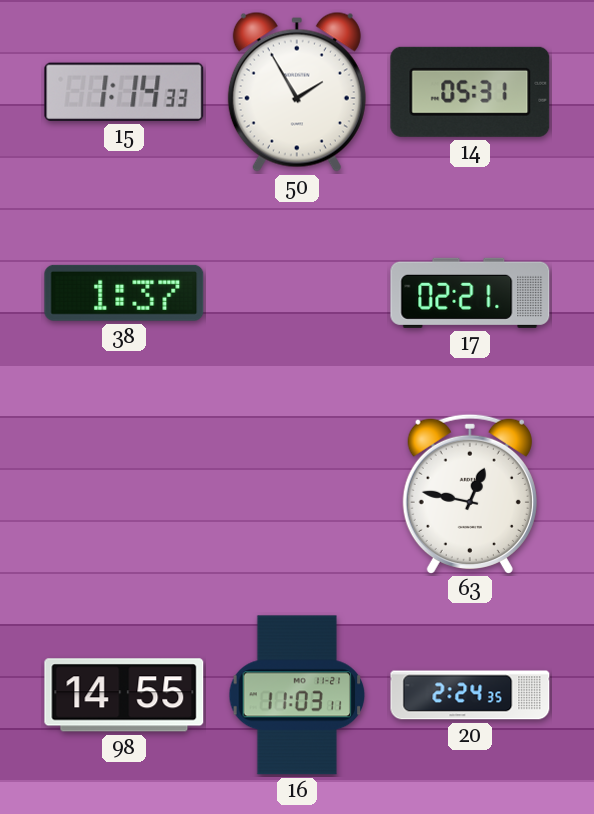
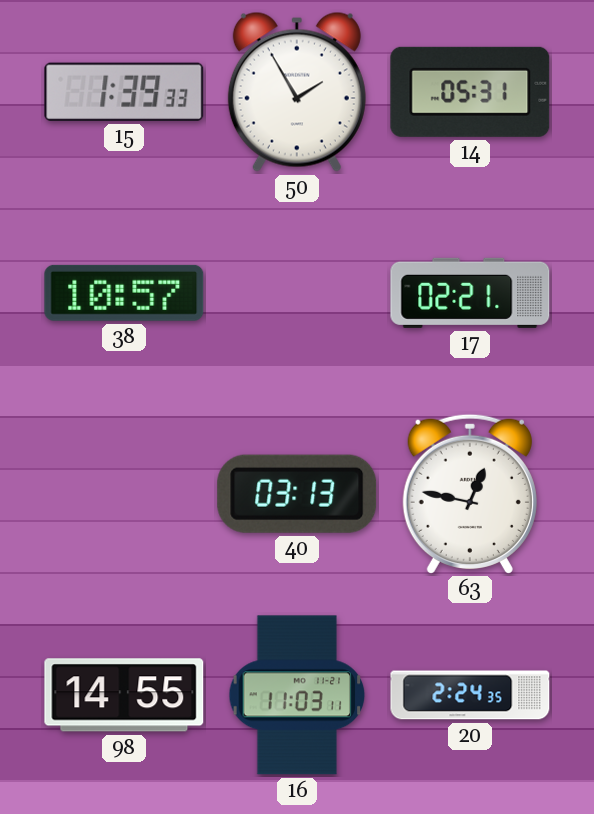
15: 1:14 -> 1:39 (124, 92)
38: 1:37 -> 10:57 (124, 293)
40: none -> 03:13 (297, 494)
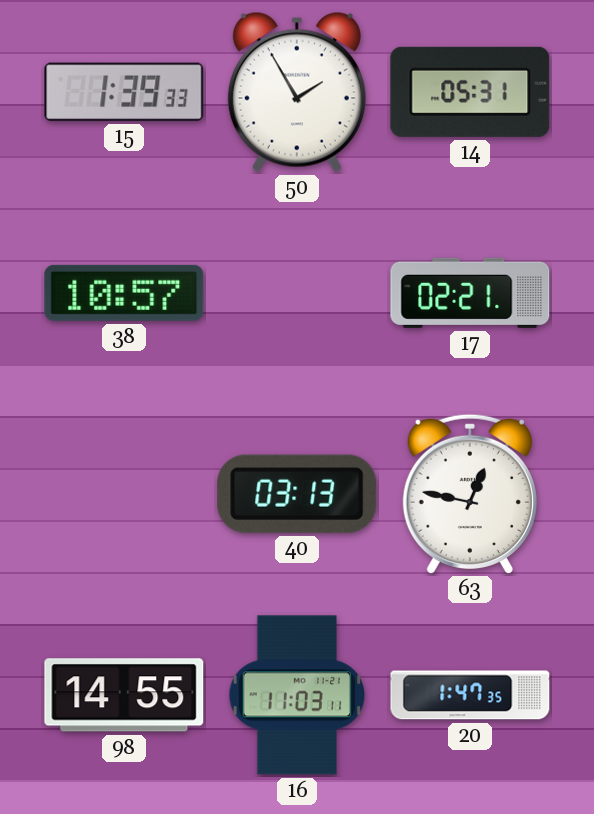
20: 2:24 -> 1:47 (470, 695)
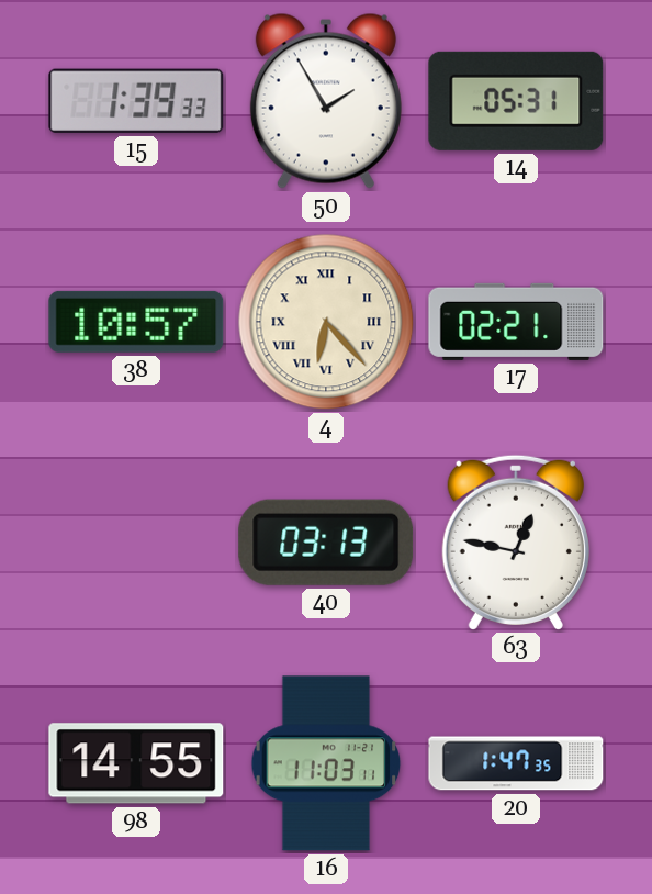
4: none -> 6:23 (326, 322)
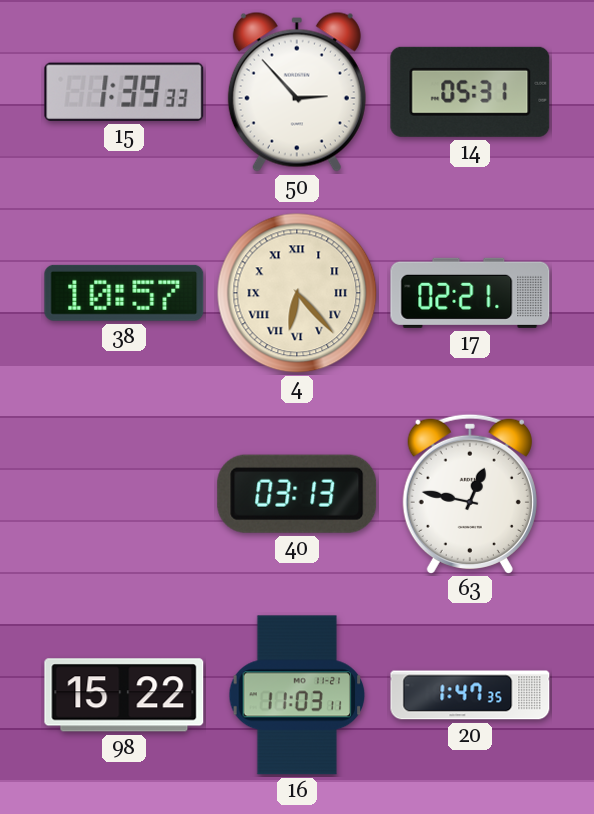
50: 1:55 -> 2:53 (297, 92)
98: 14:55 -> 15:22 (124, 695)
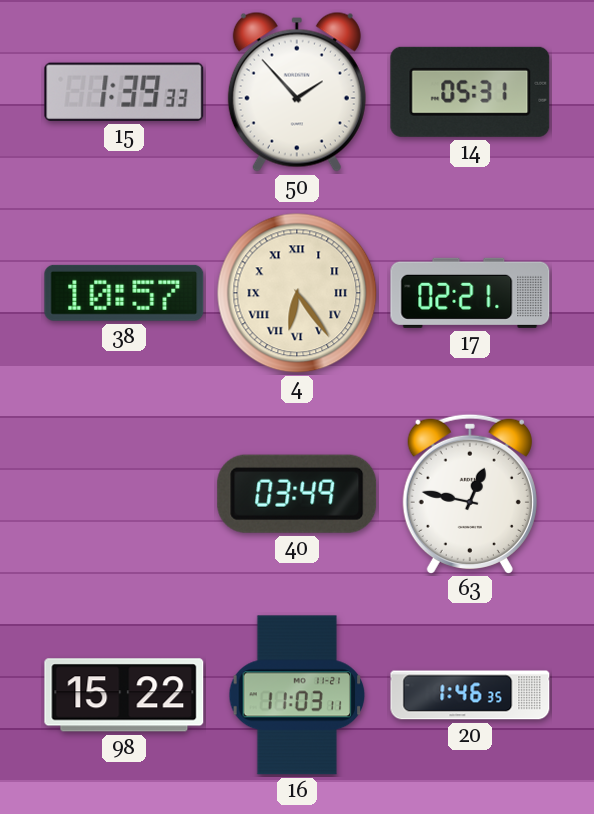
50: 2:53 -> 1:53 (297, 92)
4: 6:23 -> 6:24 (297, 293)
40: 03:13 -> 03:49 (297, 494)
20: 1:47 -> 1:46 (470, 695)
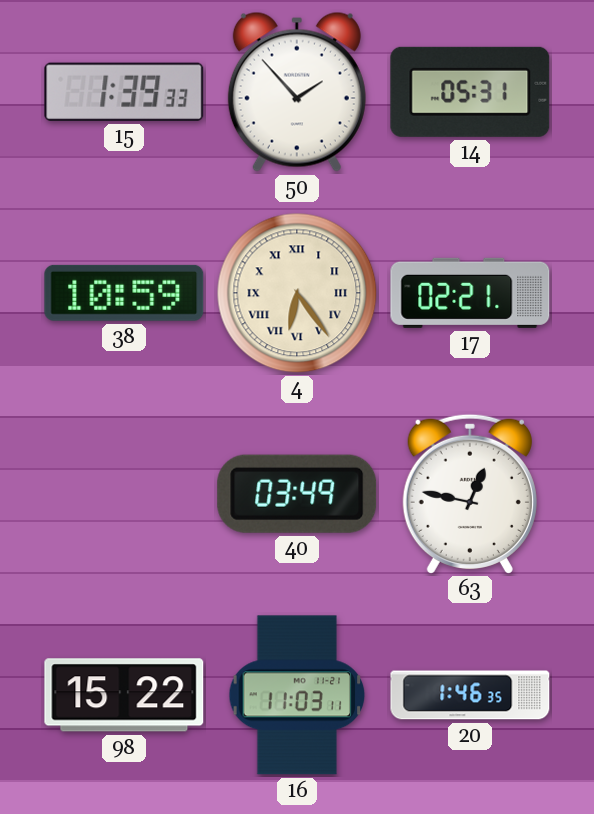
38: 10:57 -> 10:59 (124, 293)
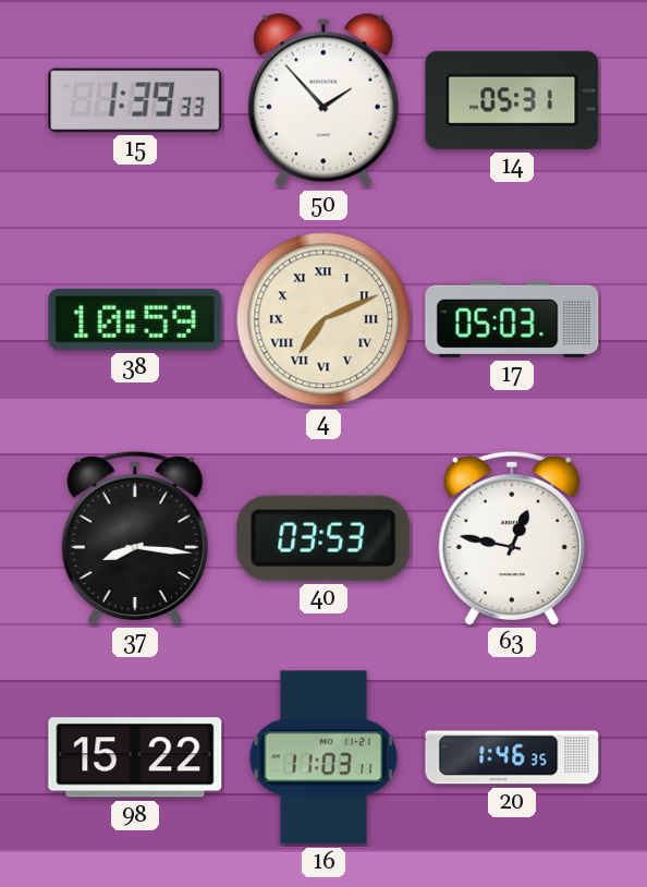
4: 6:24 -> 7:11 (323, 319)
17: 02:21 -> 05:03 (512, 319)
37: none -> 8:16 (135, 537)
40: 03:49 -> 03:53 (323, 538)
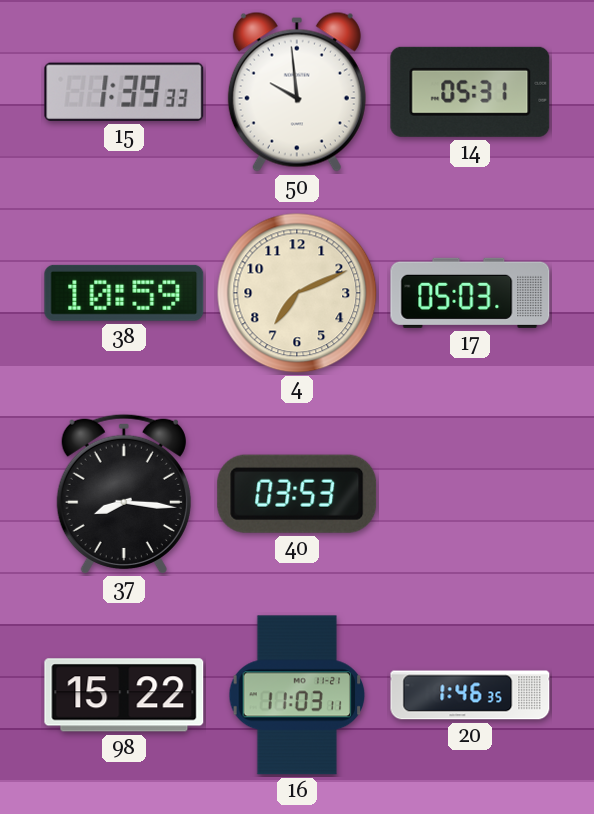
50: 1:53 -> 9:59 (297, 92)
4 numerals: Roman -> Arabic (297, 293)
63: 12:47 -> none (512, 537)
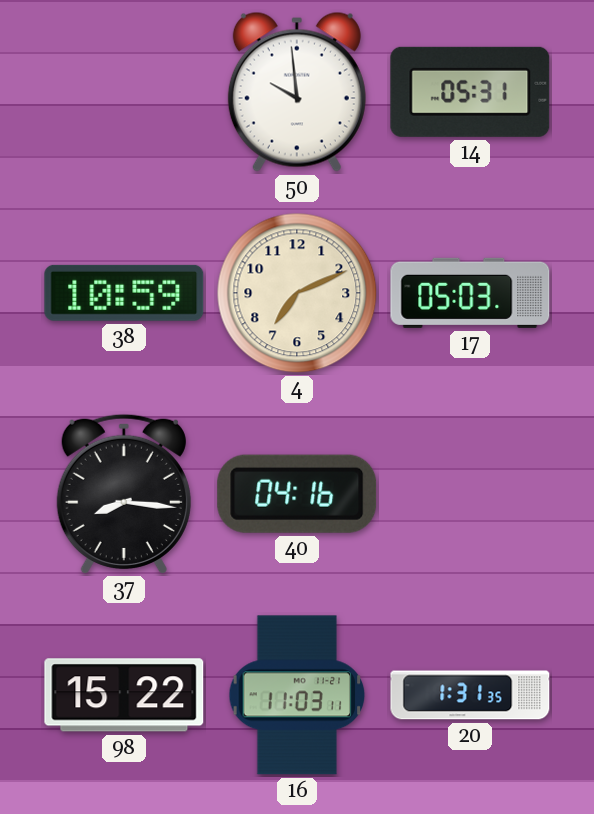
15: 1:39 -> none (124, 92)
40: 03:53 -> 04:16 (297, 494)
20: 1:46 -> 1:31 (470, 695)
